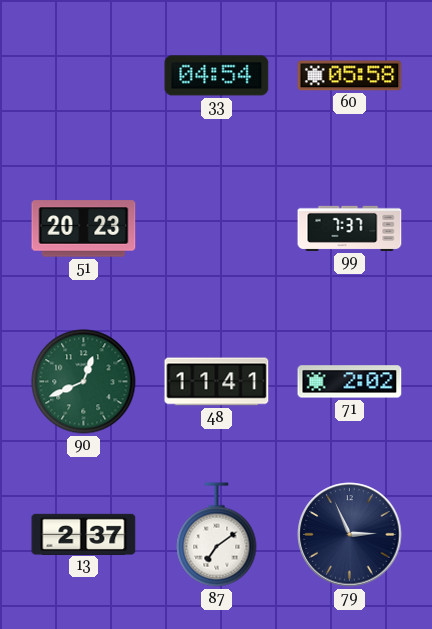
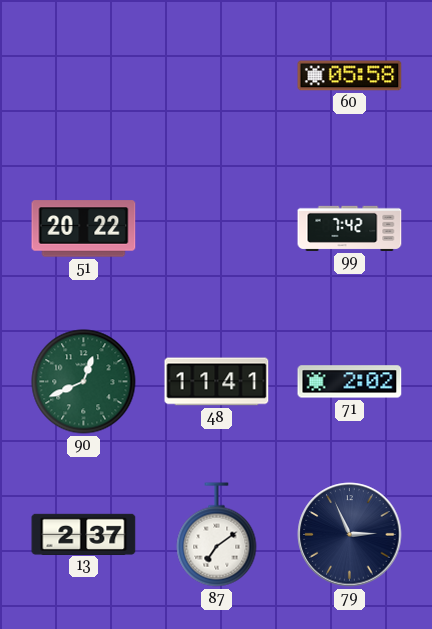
33: 04:54 -> none (217, 76)
51: 20:23 -> 20:22 (84, 229)
99: 7:37 -> 7:42 (350, 228)
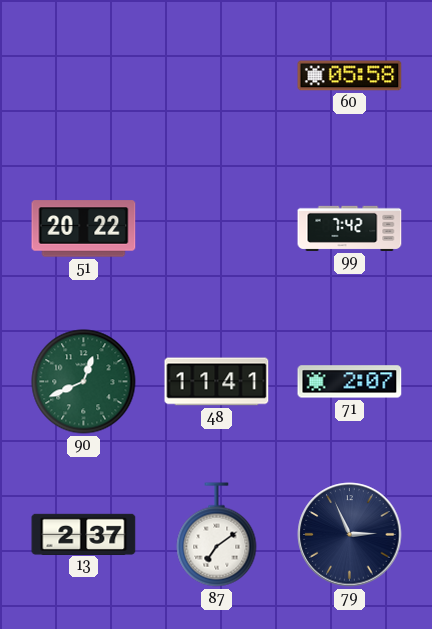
71: 2:02 -> 2:07 (350, 382)
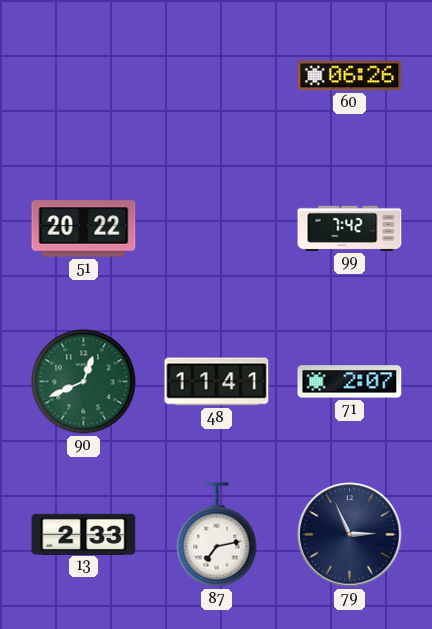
60: 05:58 -> 06:26 (350, 76)
13: 2:37 -> 2:33 (84, 534)
87: 7:09 -> 7:13 (217, 535)
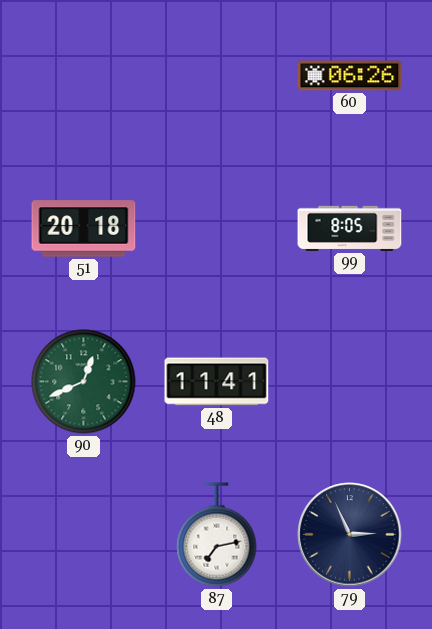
51: 20:22 -> 20:18 (84, 229)
99: 7:42 -> 8:05 (350, 228)
71: 2:07 -> none (350, 382)
13: 2:33 -> none (84, 534)
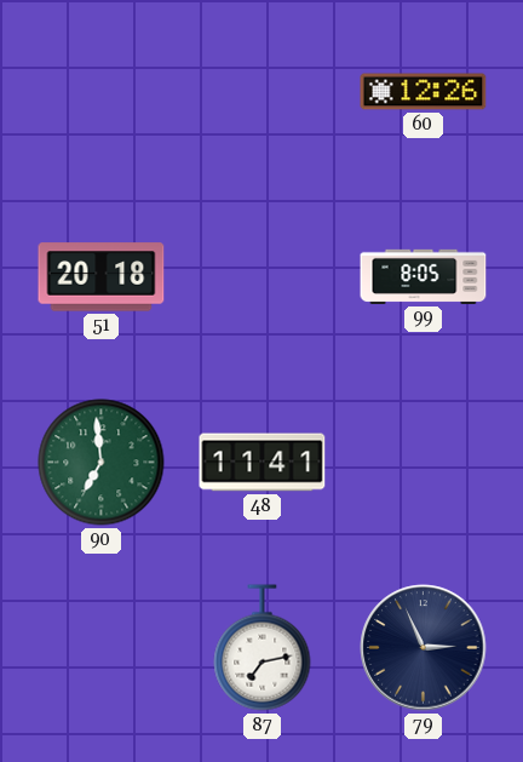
60: 06:26 -> 12:26 (424, 92)
90: 12:41 -> 6:59 (102, 463)
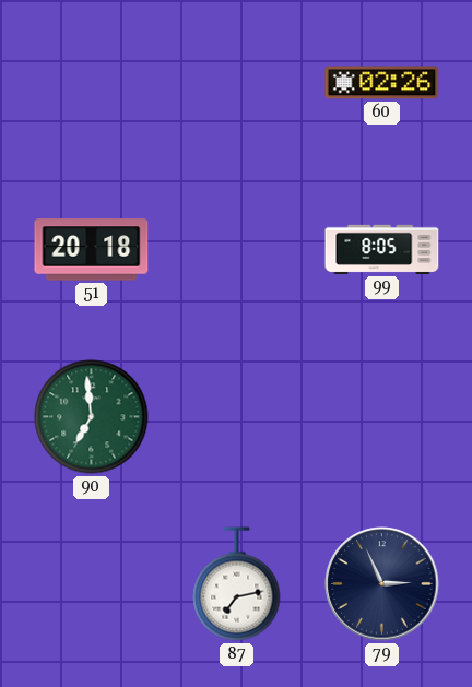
60: 12:26 -> 02:26 (382, 83)
48: 11:41 -> none (263, 463)
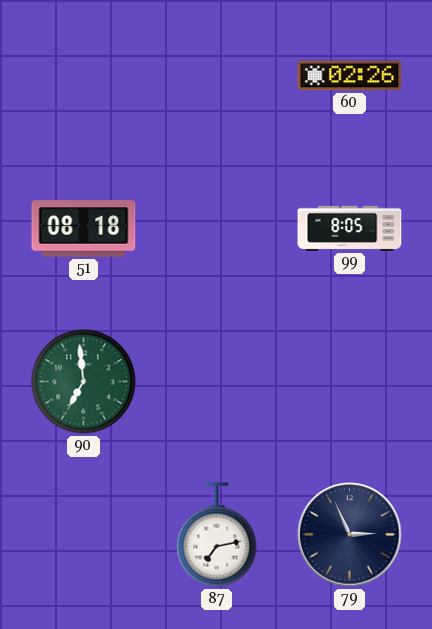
51: 20:18 -> 08:18 (84, 229)
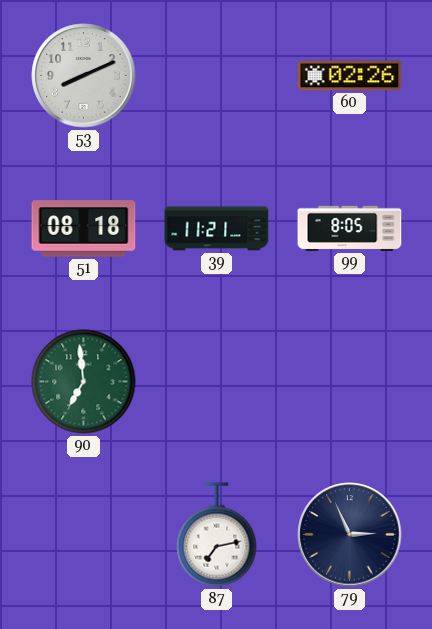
53: none -> 8:11 (84, 76)
39: none -> 11:21 (217, 229)
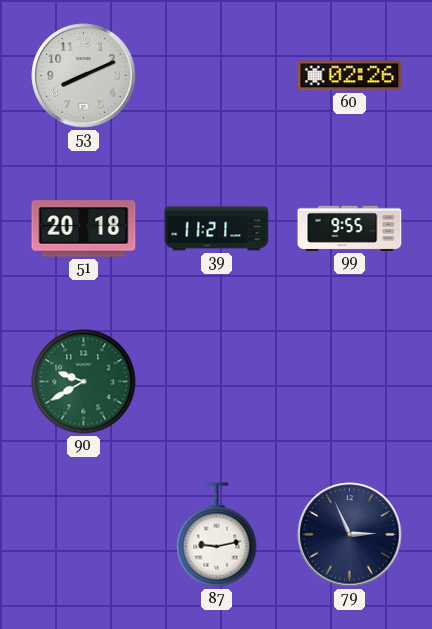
51: 08:18 -> 20:18 (84, 229)
99: 8:05 -> 9:55 (350, 228)
90: 6:59 -> 9:40 (84, 382)
87: 7:13 -> 9:13 (217, 535)
